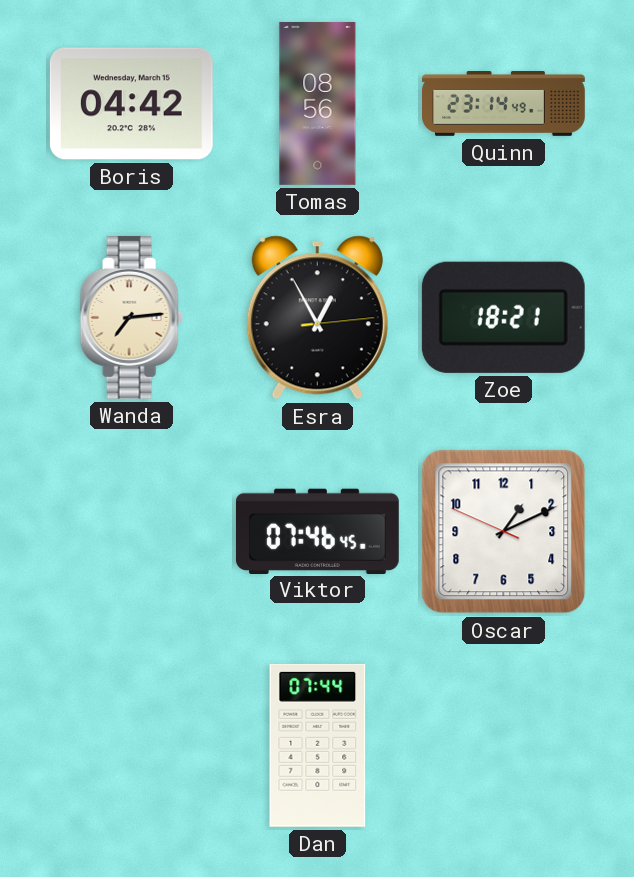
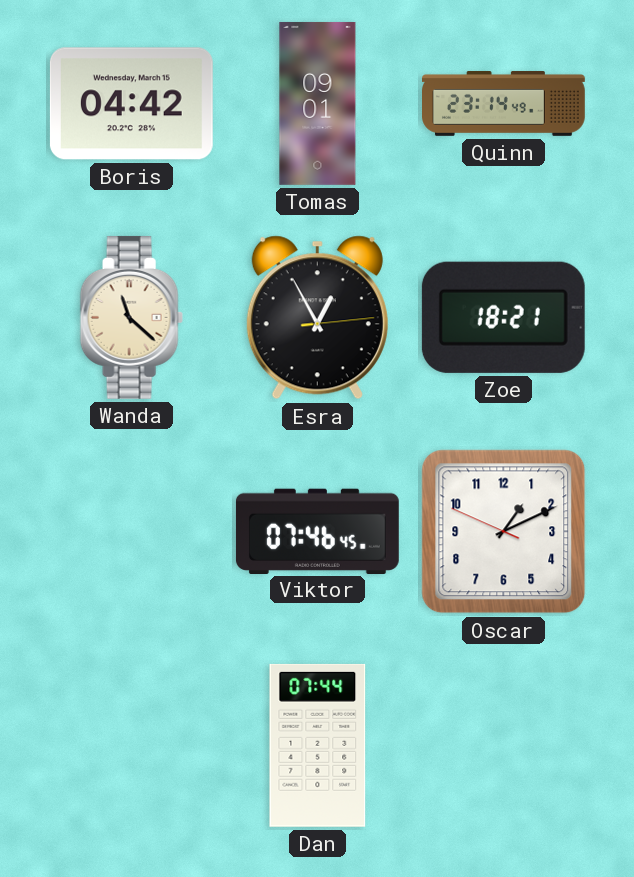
Tomas: 08:56 -> 09:01 (318, 103)
Wanda: 7:14 -> 11:22 (131, 317)
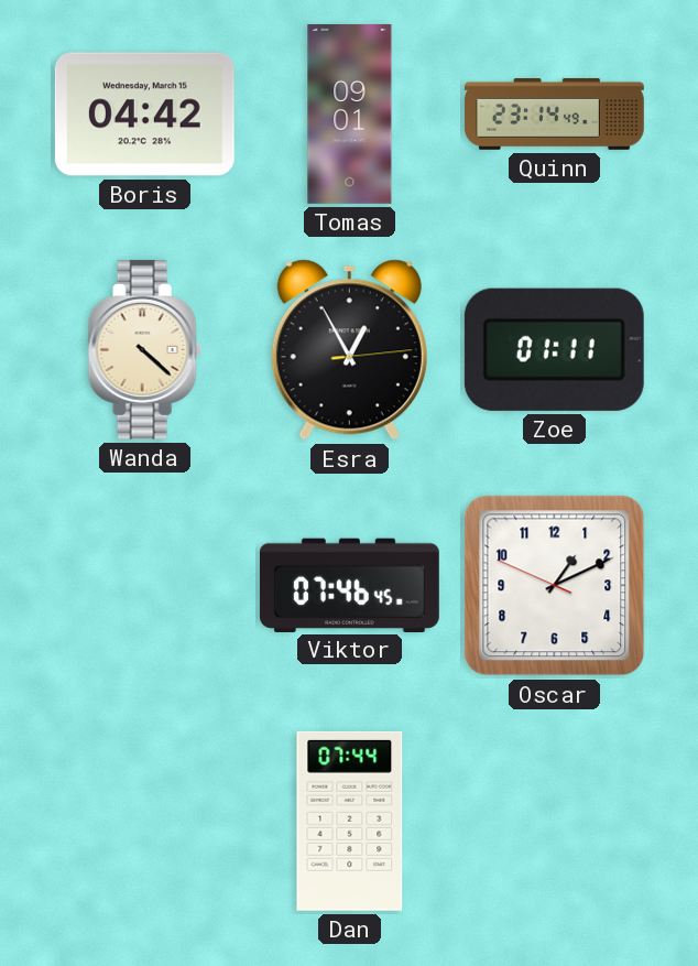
Wanda: 11:22 -> 4:22 (144, 349)
Zoe: 18:21 -> 01:11 (554, 349)
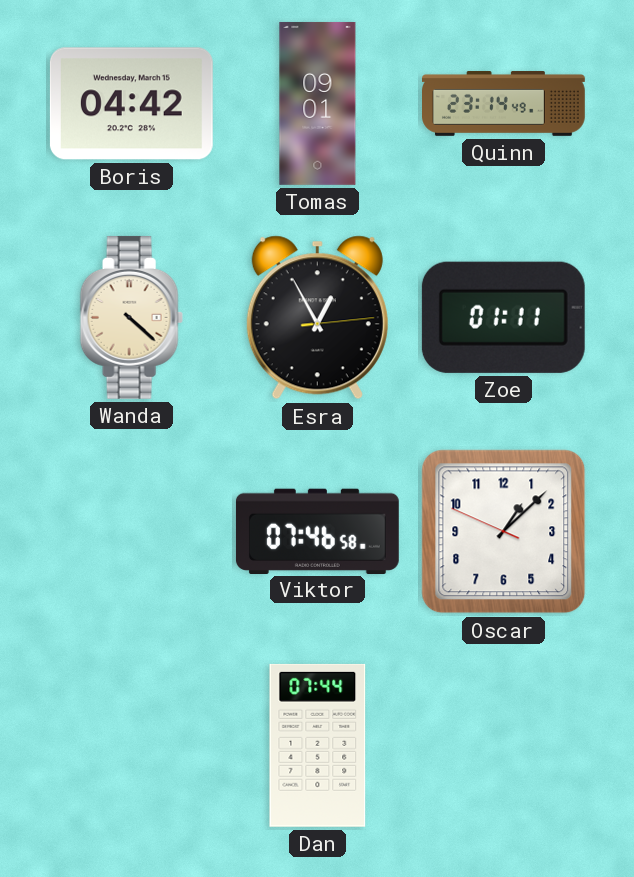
Viktor: 07:46:45 -> 07:46:58 (317, 531)
Oscar: 1:10 -> 1:07 (504, 532)
